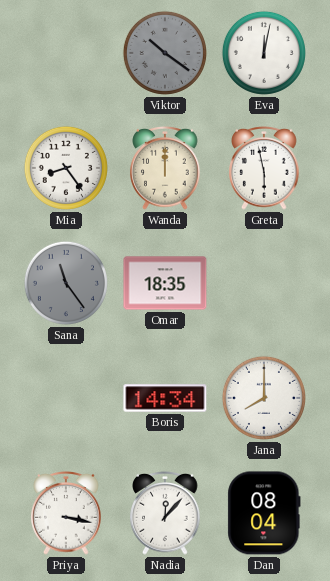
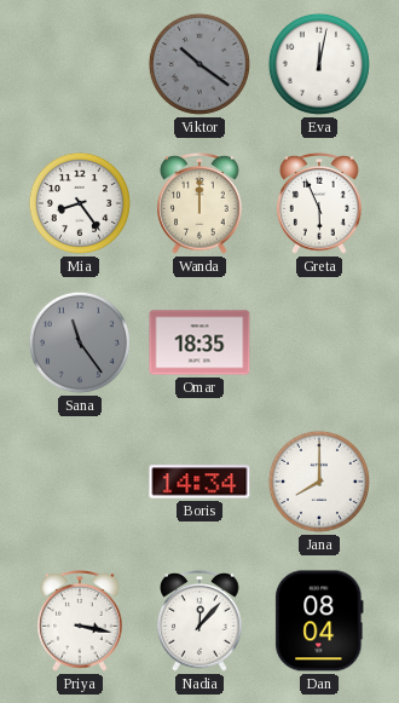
Greta: 5:58 -> 5:56 (319, 204)
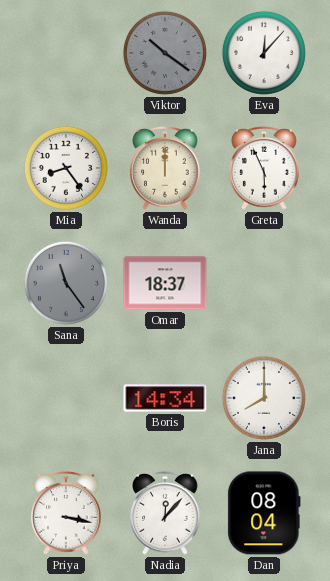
Eva: 12:02 -> 12:07 (264, 53)
Omar: 18:35 -> 18:37 (165, 283)
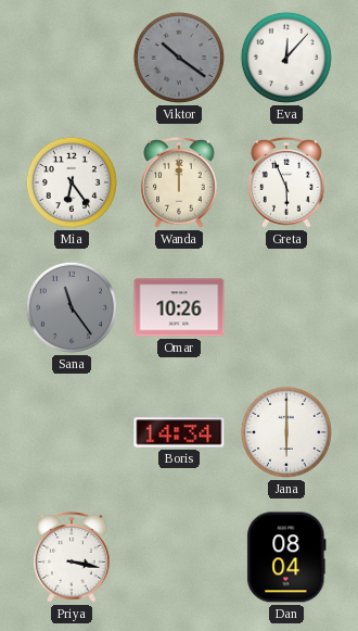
Mia: 8:24 -> 6:24 (72, 182)
Omar: 18:37 -> 10:26 (179, 307)
Jana: 8:00 -> 6:00 (286, 432)
Nadia: 12:07 -> none (165, 514)
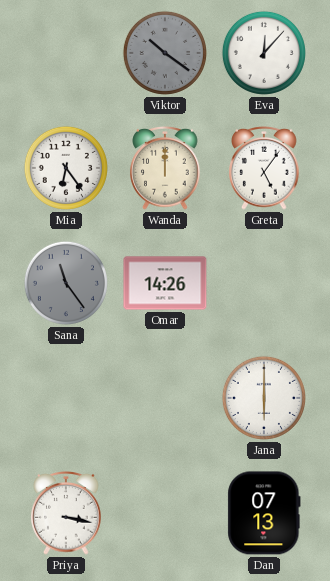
Greta: 5:56 -> 5:06 (264, 169)
Omar: 10:26 -> 14:26 (165, 283)
Boris: 14:34 -> none (179, 432)
Dan: 08:04 -> 07:13 (264, 513)
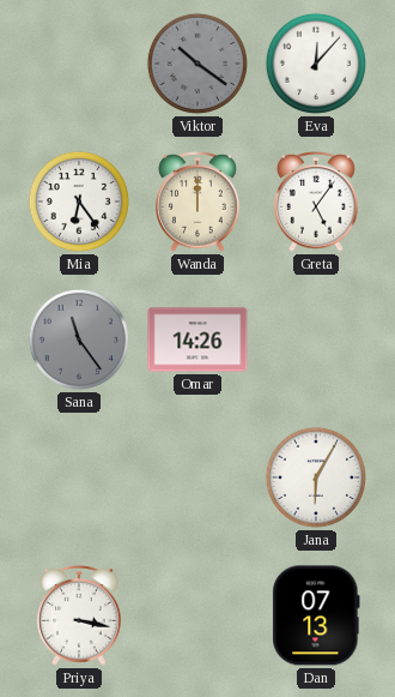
Jana: 6:00 -> 6:05 (316, 477)
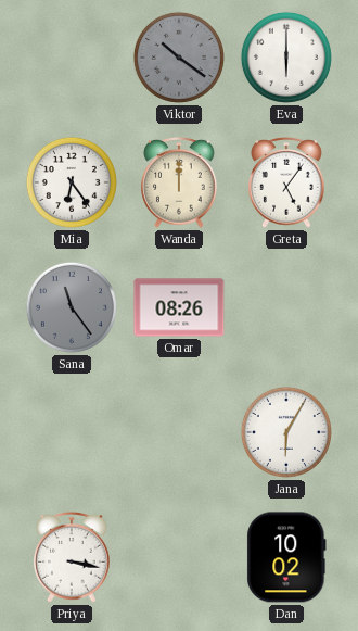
Eva: 12:07 -> 6:00 (286, 58)
Omar: 14:26 -> 08:26 (179, 307)
Dan: 07:13 -> 10:02 (286, 557)
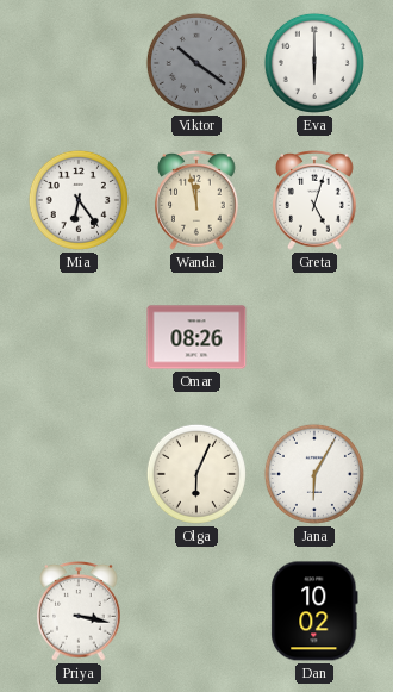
Wanda: 12:00 -> 11:58 (196, 201)
Greta: 5:06 -> 5:03 (314, 201)
Sana: 11:24 -> none (72, 307)
Olga: none -> 6:04 (196, 474)
